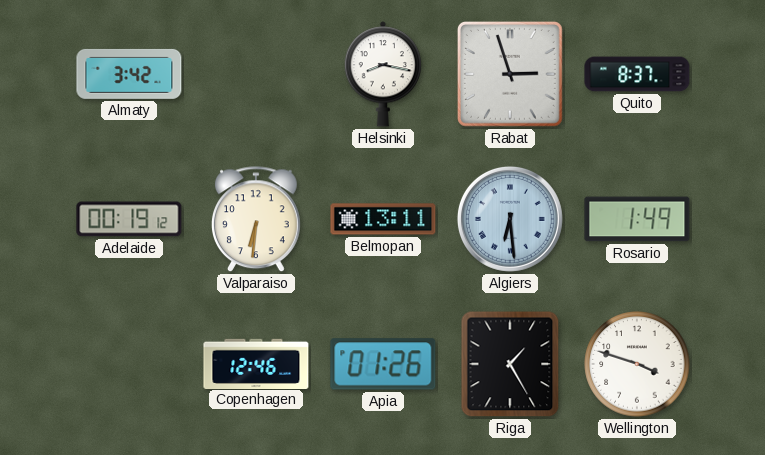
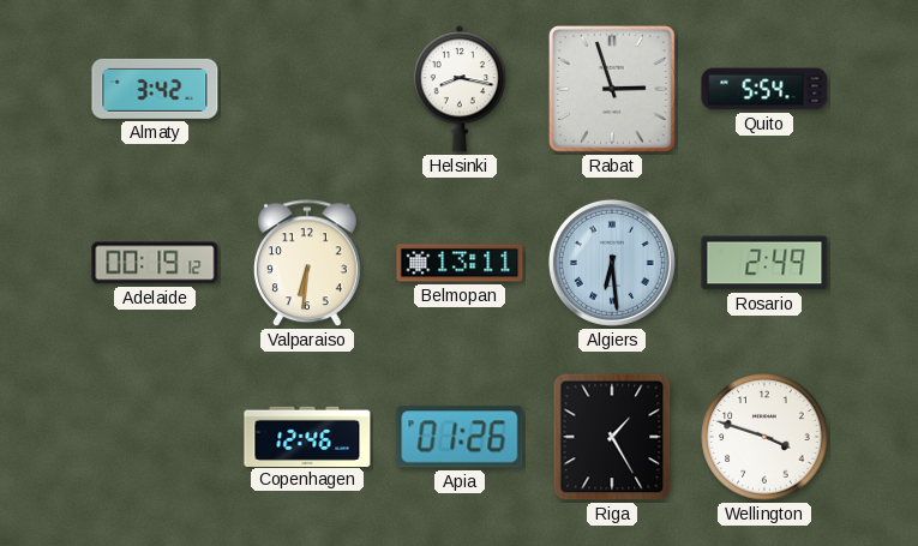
Quito: 8:37 -> 5:54 (764, 89)
Rosario: 1:49 -> 2:49 (764, 263)
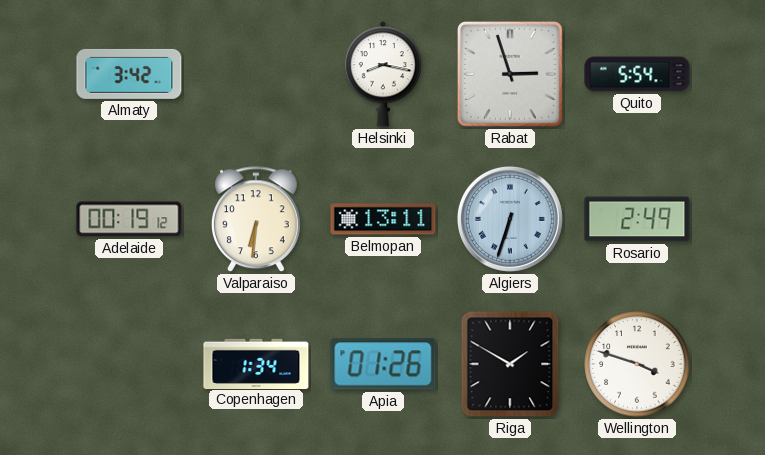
Algiers: 6:29 -> 6:33 (510, 219)
Copenhagen: 12:46 -> 1:34 (256, 363)
Riga: 1:25 -> 1:50 (510, 364)
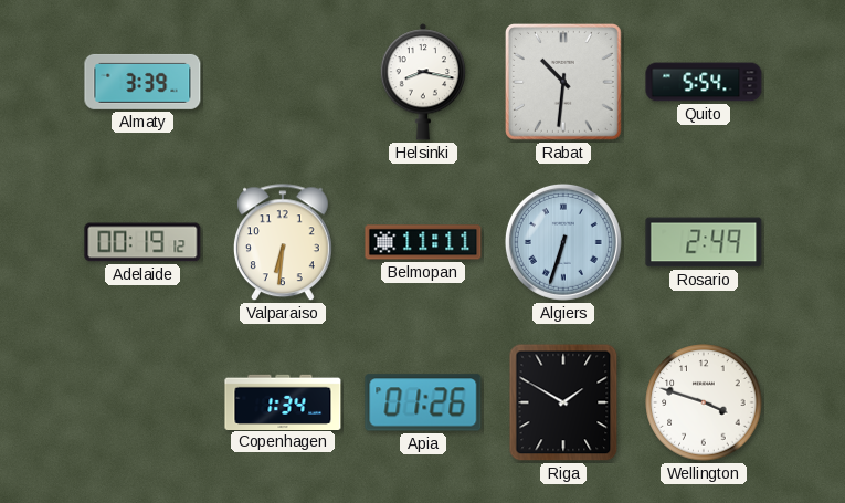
Almaty: 3:42 -> 3:39 (142, 82)
Rabat: 2:57 -> 10:31 (563, 82)
Belmopan: 13:11 -> 11:11 (423, 242)
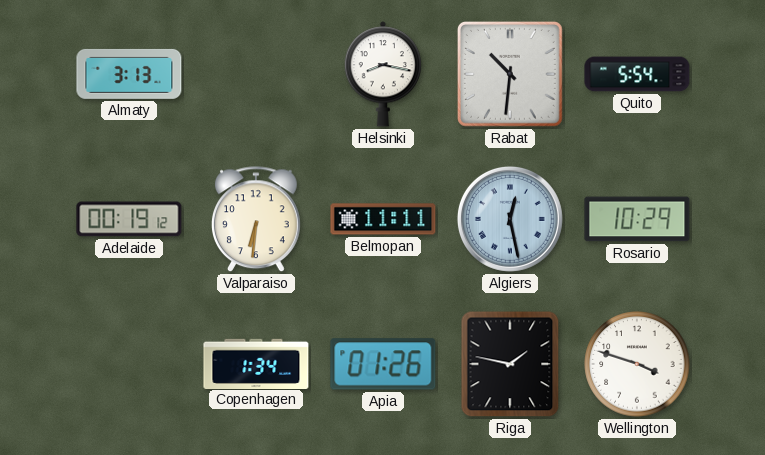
Almaty: 3:39 -> 3:13 (129, 74)
Algiers: 6:33 -> 12:28 (510, 219)
Rosario: 2:49 -> 10:29 (637, 219)
Riga: 1:50 -> 1:47 (510, 364)
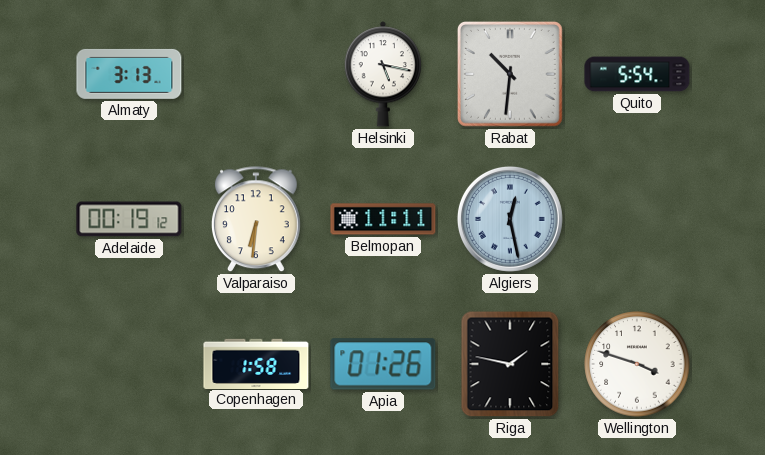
Helsinki: 8:17 -> 5:17 (383, 74)
Rosario: 10:29 -> none (637, 219)
Copenhagen: 1:34 -> 1:58 (256, 363)
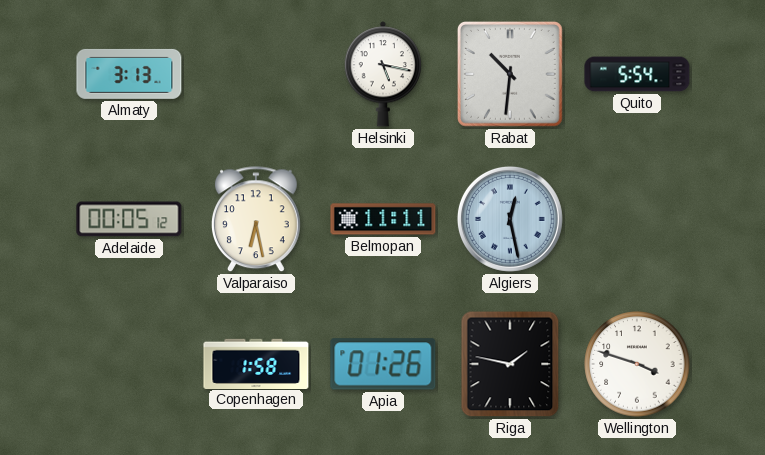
Adelaide: 00:19 -> 00:05 (129, 219)
Valparaiso: 6:31 -> 6:28 (256, 220)
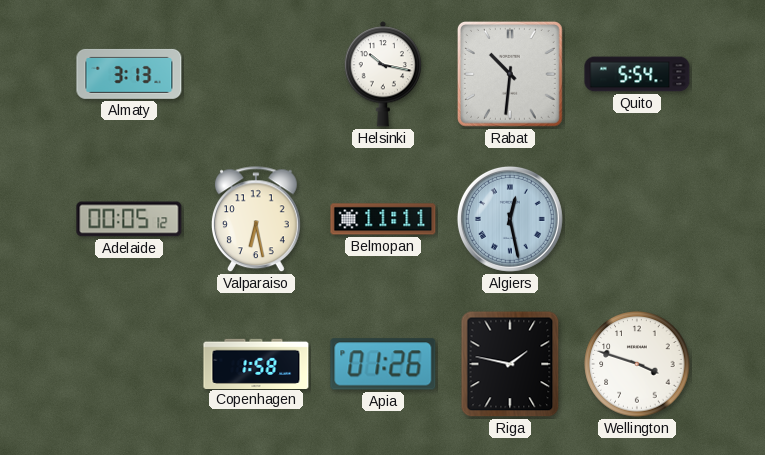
Helsinki: 5:17 -> 10:17 (383, 74)
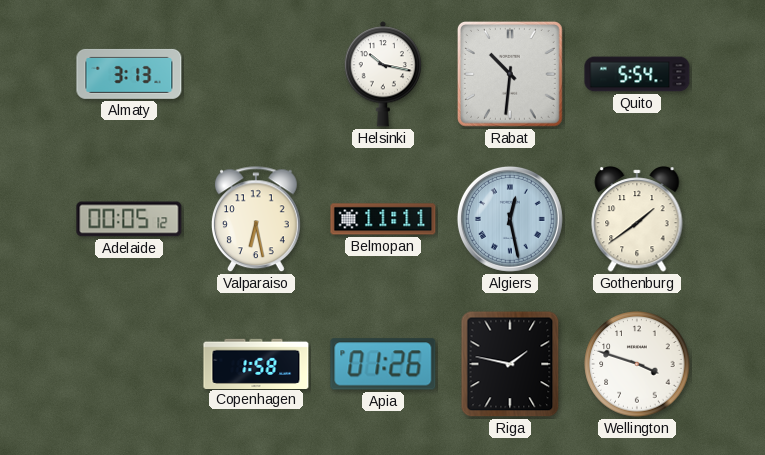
Gothenburg: none -> 1:39 (637, 219)
